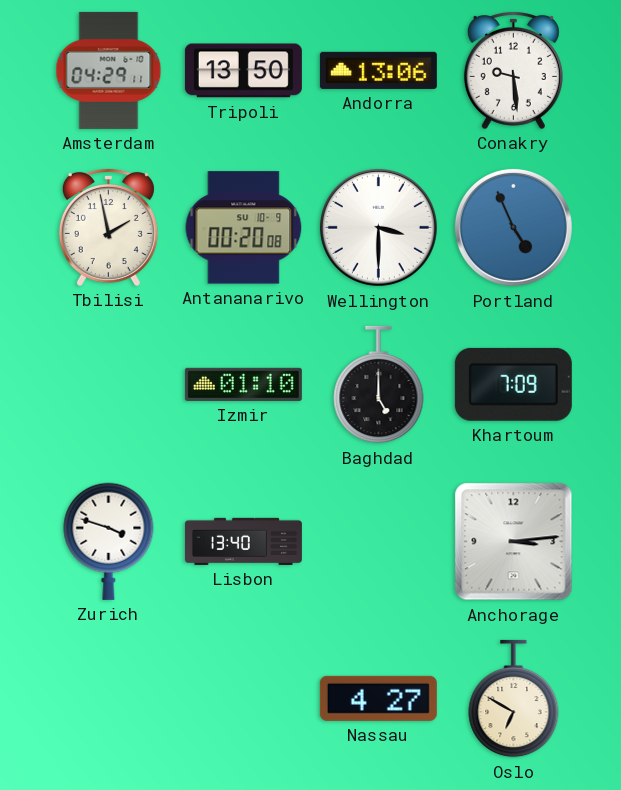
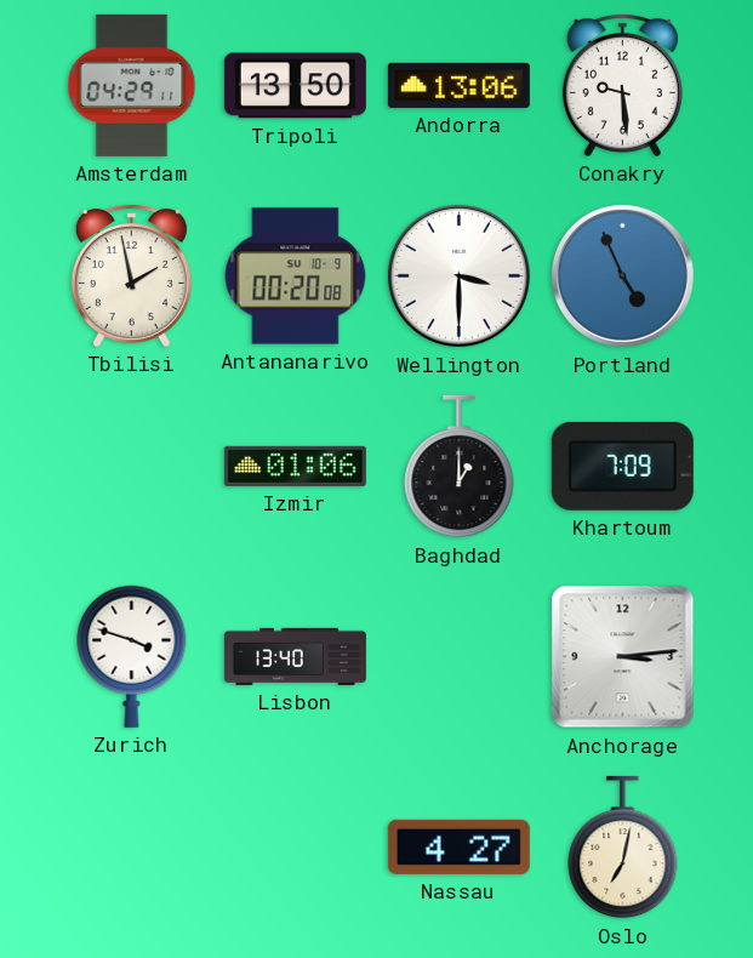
Izmir: 01:10 -> 01:06 (295, 466)
Baghdad: 5:00 -> 1:00 (460, 467)
Oslo: 6:50 -> 7:02 (623, 848)
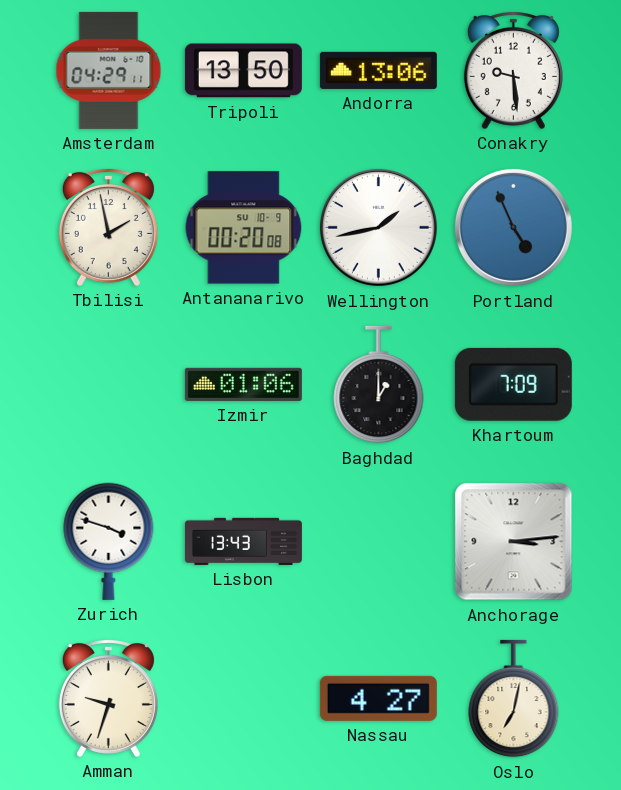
Wellington: 3:30 -> 1:43 (378, 227)
Lisbon: 13:40 -> 13:43 (243, 541)
Amman: none -> 9:33 (108, 698)
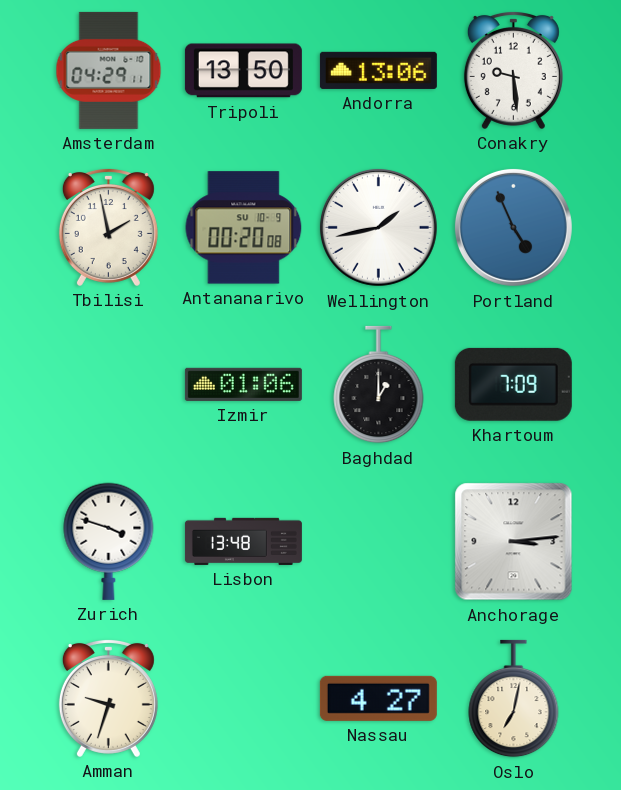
Lisbon: 13:43 -> 13:48 (243, 541)
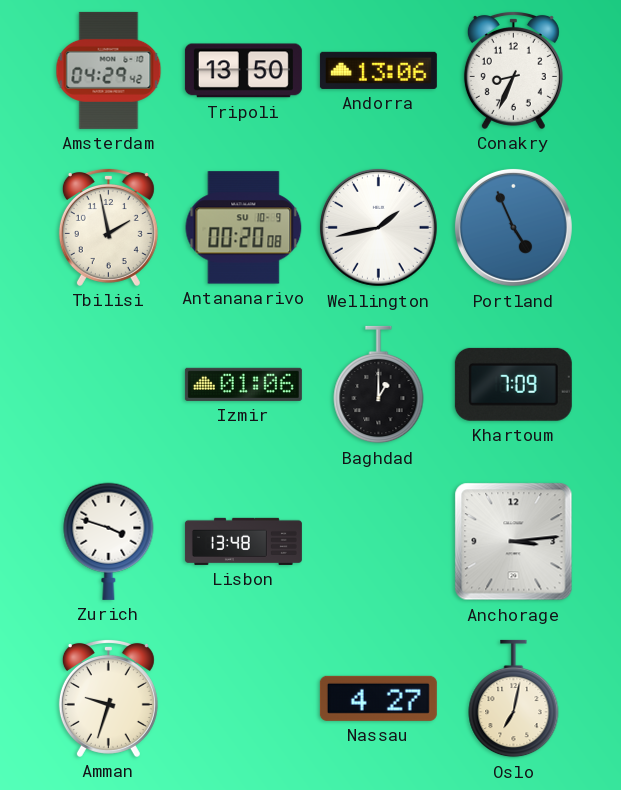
Amsterdam: 04:29:11 -> 04:29:42 (109, 70)
Conakry: 9:29 -> 8:34 (513, 70)
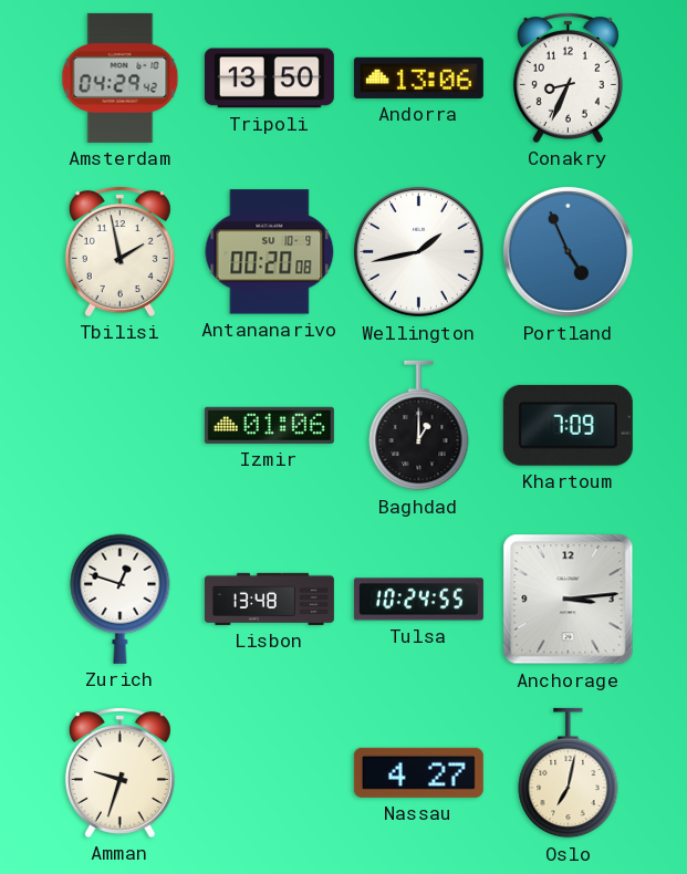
Zurich: 3:48 -> 12:48 (121, 599)
Tulsa: none -> 10:24 (418, 600)
